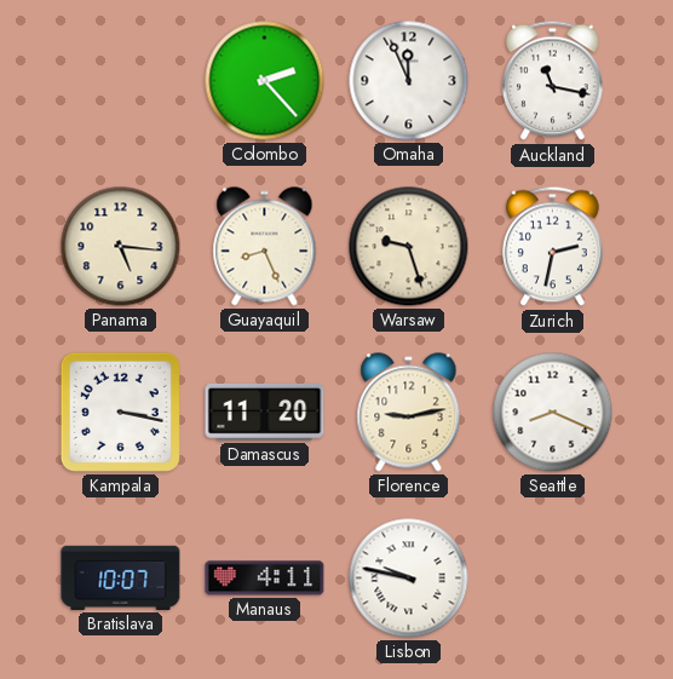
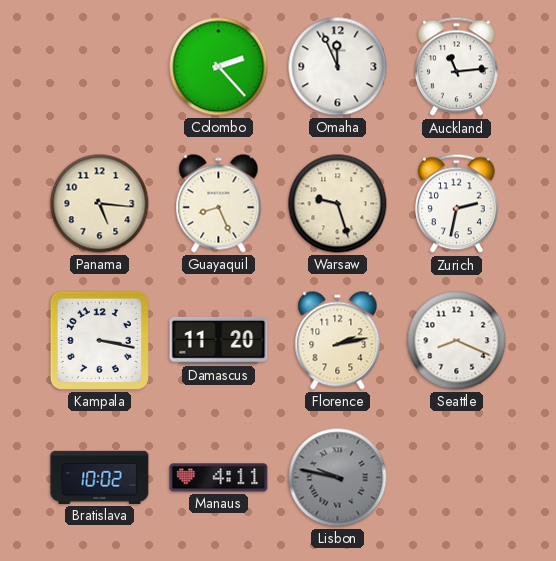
Auckland: 11:17 -> 11:14 (457, 67)
Florence: 9:13 -> 2:13 (338, 341)
Bratislava: 10:07 -> 10:02 (100, 477)
Lisbon dial: white -> grey (338, 478)
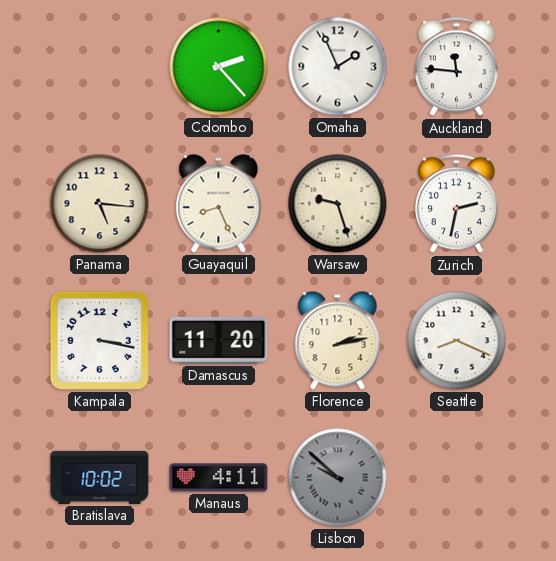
Omaha: 11:56 -> 1:56 (338, 67)
Auckland: 11:14 -> 11:46 (457, 67)
Lisbon: 9:47 -> 9:52 (338, 478)
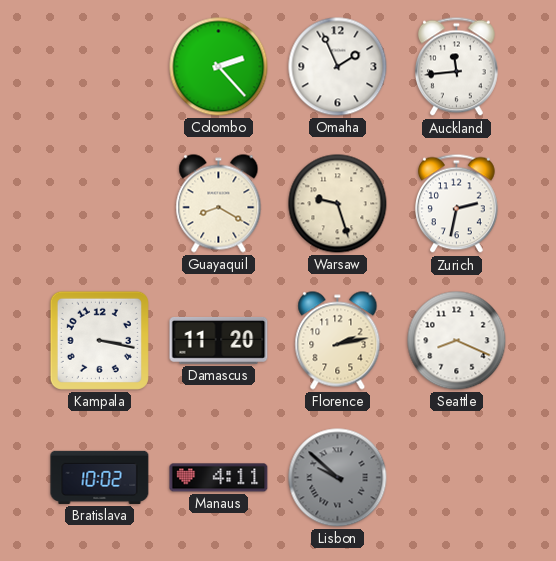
Auckland: 11:46 -> 11:44 (457, 67)
Panama: 5:16 -> none (100, 204)
Guayaquil: 8:26 -> 8:20 (219, 204)
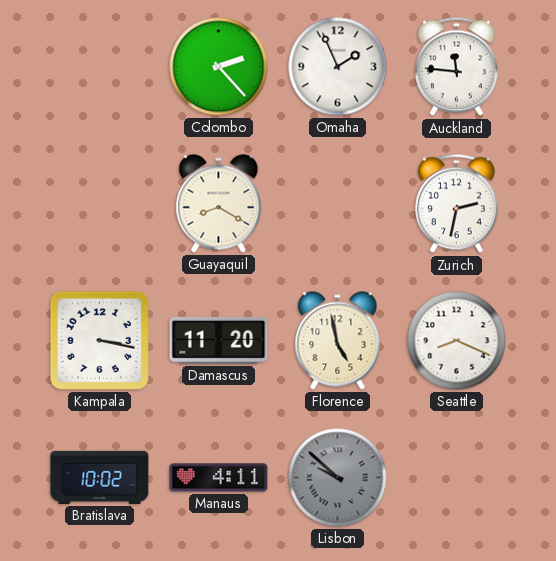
Auckland: 11:44 -> 11:46 (457, 67)
Warsaw: 9:27 -> none (338, 204)
Florence: 2:13 -> 4:58 (338, 341)
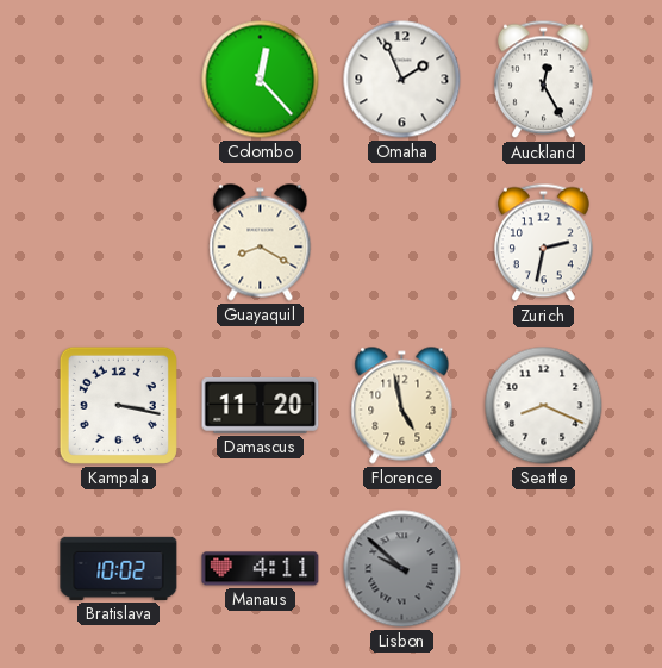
Colombo: 2:23 -> 12:23 (261, 80)
Auckland: 11:46 -> 12:25 (544, 80)
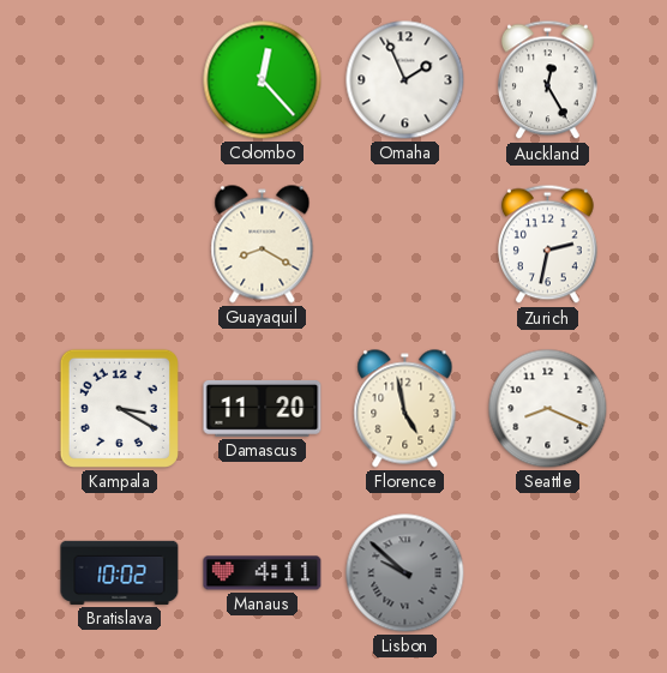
Kampala: 3:17 -> 3:20 (119, 408)
